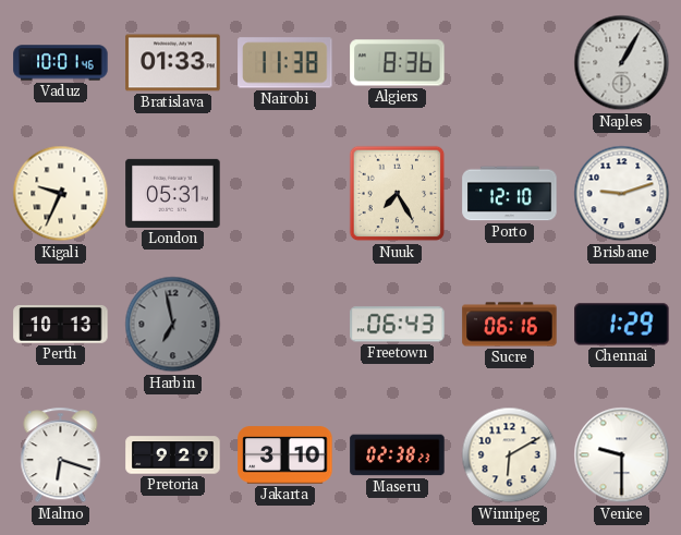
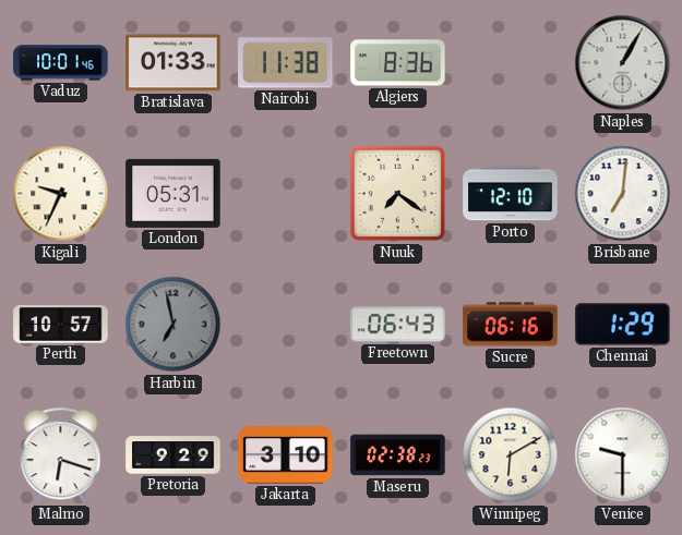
Nuuk: 7:25 -> 7:21 (398, 194)
Brisbane: 9:12 -> 7:01 (623, 194)
Perth: 10:13 -> 10:57 (61, 325)
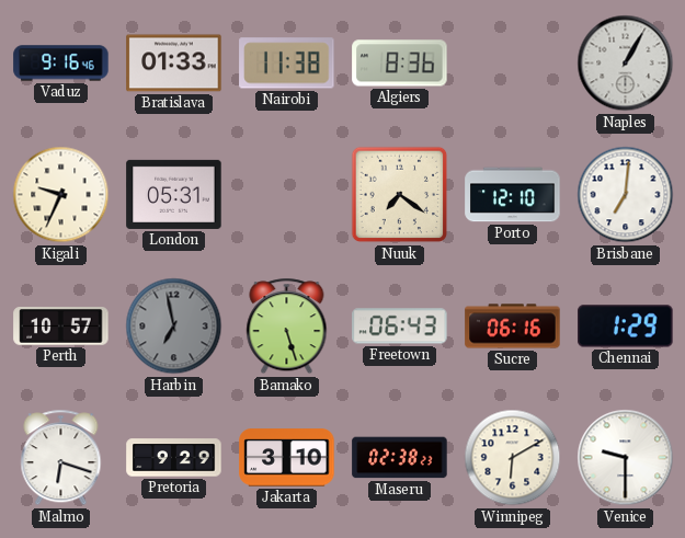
Vaduz: 10:01 -> 9:16 (61, 64)
Bamako: none -> 5:27 (287, 327)
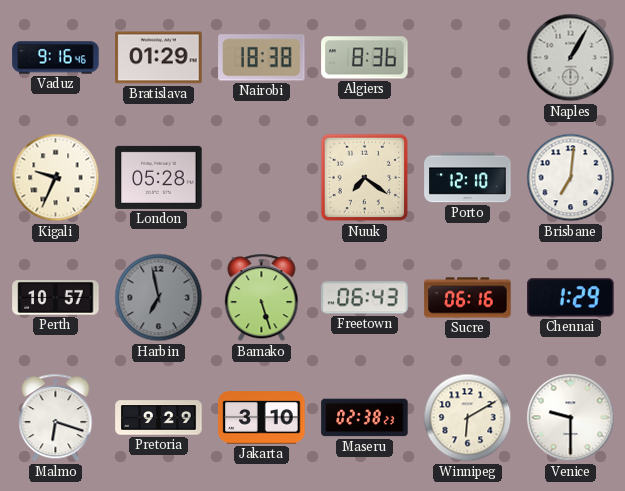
Bratislava: 01:33 -> 01:29 (159, 58)
Nairobi: 11:38 -> 18:38 (262, 58)
London: 05:31 -> 05:28 (159, 177)
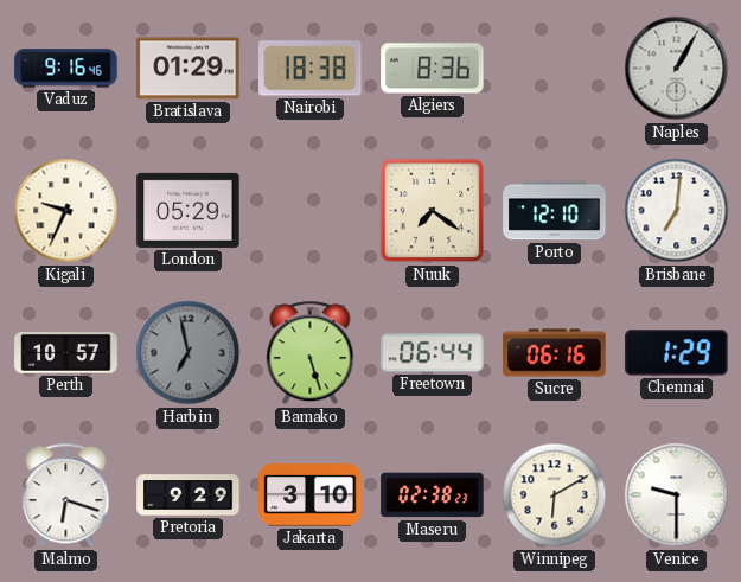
London: 05:28 -> 05:29 (189, 210)
Freetown: 06:43 -> 06:44 (433, 353)
